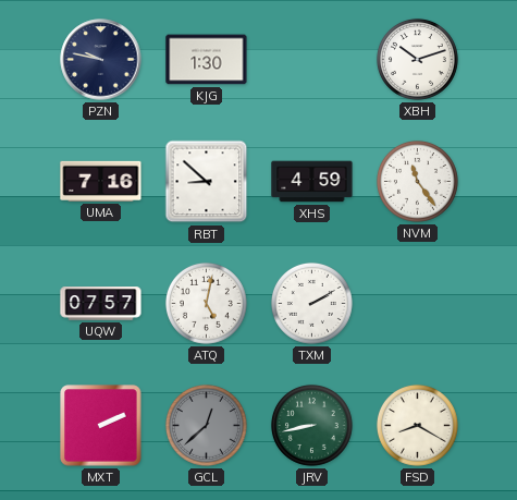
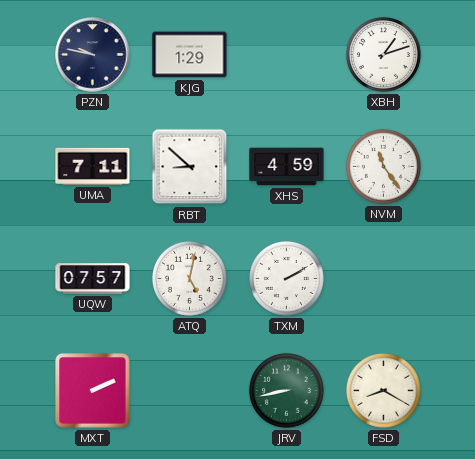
KJG: 1:30 -> 1:29 (190, 55)
XBH: 10:12 -> 1:12 (383, 54)
UMA: 7:16 -> 7:11 (93, 166)
GCL: 12:38 -> none (206, 425)
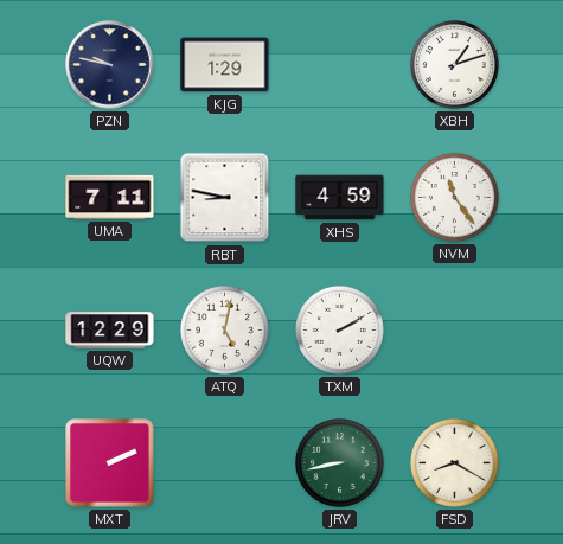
RBT: 8:52 -> 8:47 (225, 198)
UQW: 07:57 -> 12:29 (110, 331)
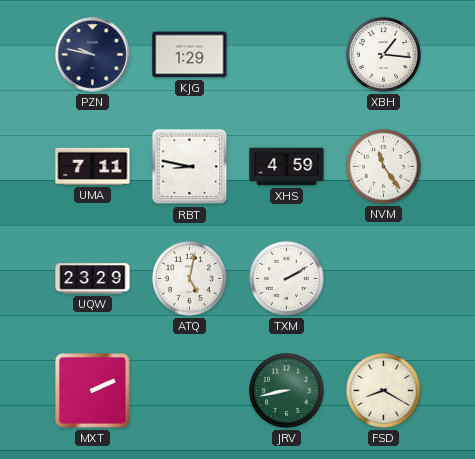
XBH: 1:12 -> 1:16 (383, 54)
UQW: 12:29 -> 23:29 (93, 279)
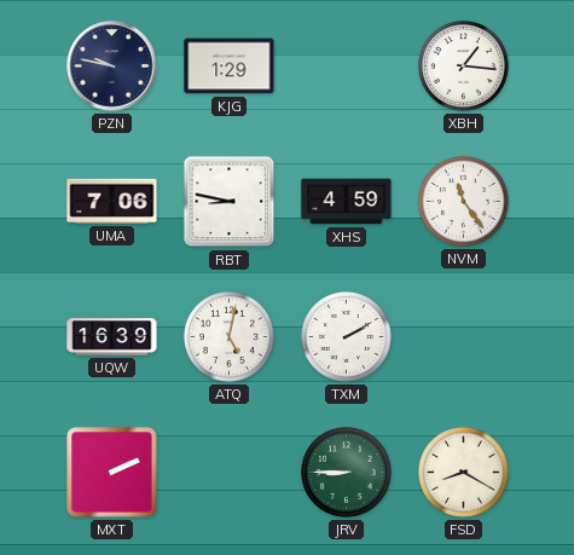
UMA: 7:11 -> 7:06 (112, 201)
UQW: 23:29 -> 16:39 (112, 337)
JRV: 8:43 -> 8:45 (346, 472)
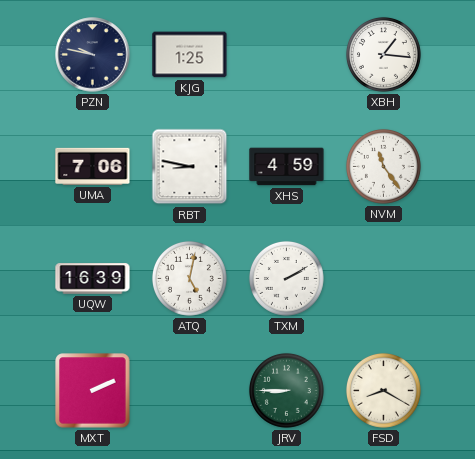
KJG: 1:29 -> 1:25 (190, 55)
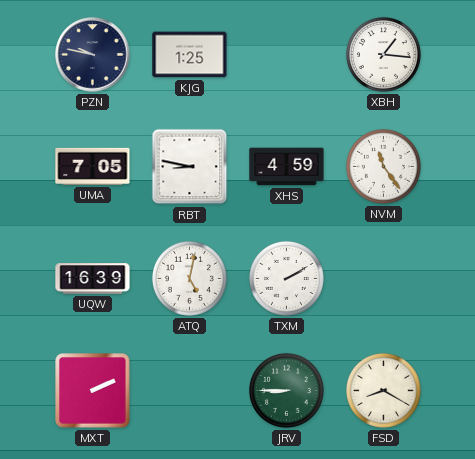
UMA: 7:06 -> 7:05 (93, 166)
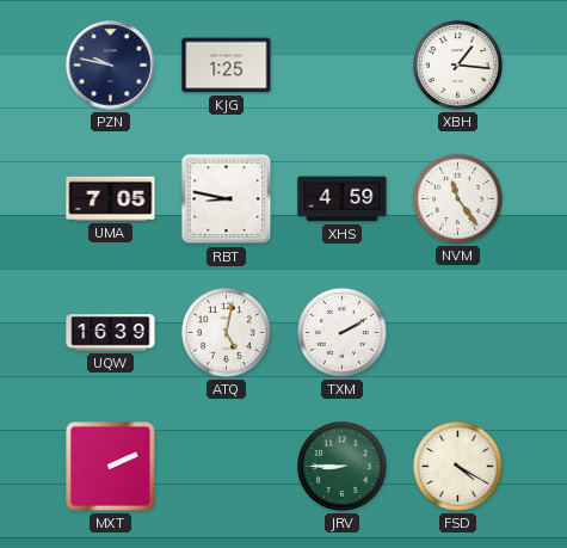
FSD: 8:20 -> 4:20 (457, 466)
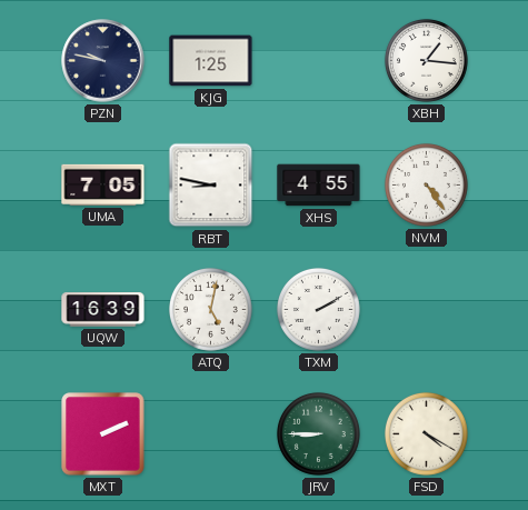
XHS: 4:59 -> 4:55 (319, 186)
NVM: 11:24 -> 4:24 (426, 184)
